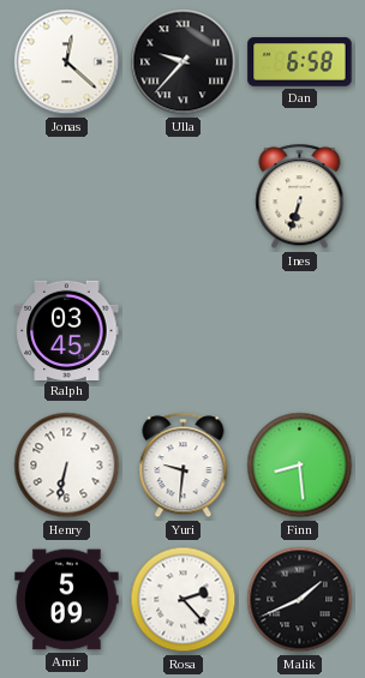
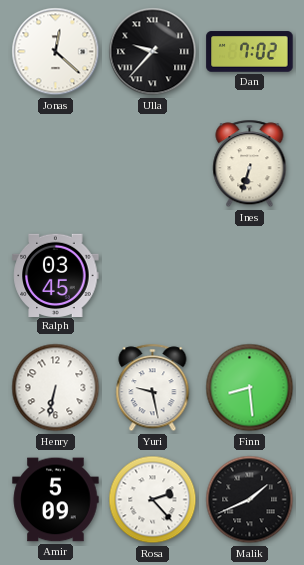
Dan: 6:58 -> 7:02 (250, 52)
Yuri: 9:31 -> 9:28 (153, 388)
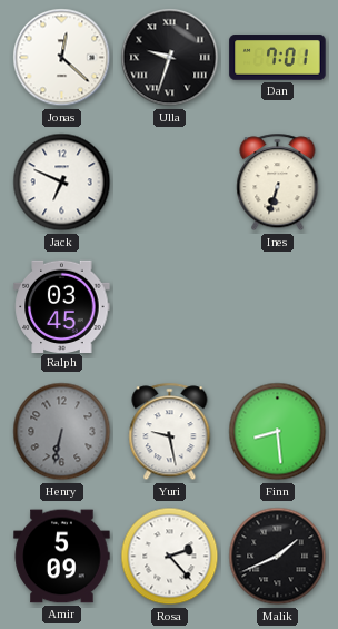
Ulla: 9:37 -> 9:33 (170, 58)
Dan: 7:02 -> 7:01 (278, 58)
Jack: none -> 6:49 (62, 183)
Henry dial: white -> grey (62, 432)
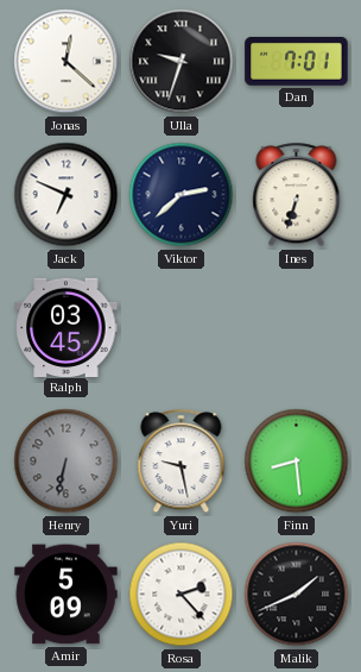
Viktor: none -> 2:38 (182, 195)
